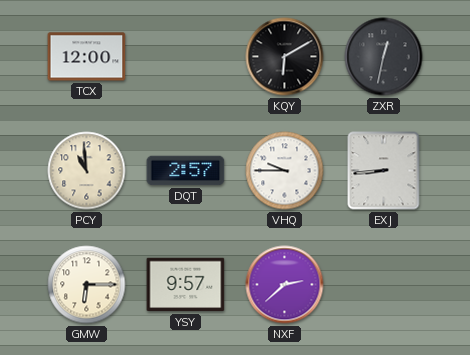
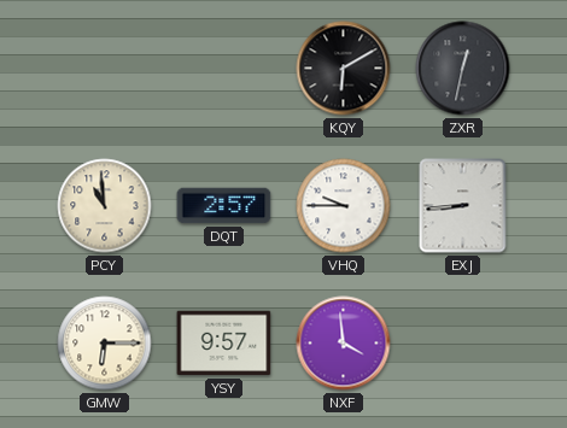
TCX: 12:00 -> none (87, 57)
NXF: 2:38 -> 3:59 (344, 344)
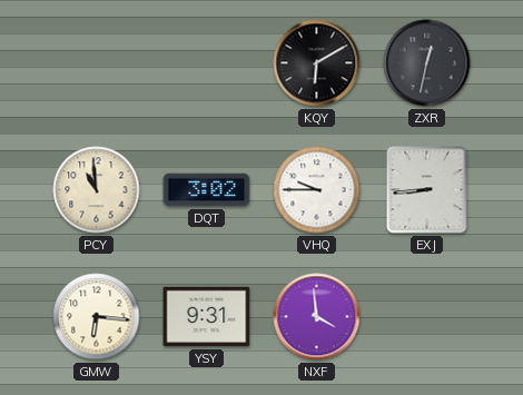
DQT: 2:57 -> 3:02 (207, 190)
GMW: 6:15 -> 6:16 (97, 317)
YSY: 9:57 -> 9:31 (207, 317)
